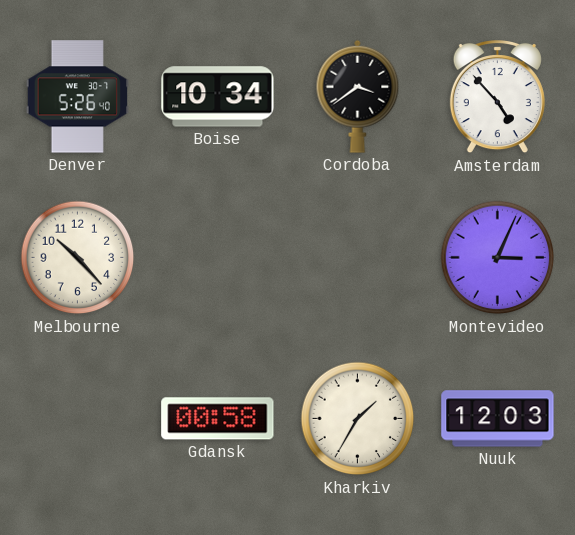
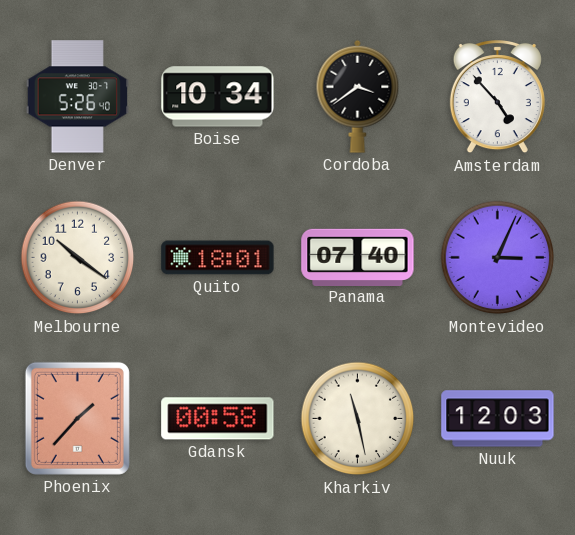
Melbourne: 10:23 -> 10:21 (78, 258)
Quito: none -> 18:01 (218, 258)
Panama: none -> 07:40 (358, 257)
Phoenix: none -> 1:37 (77, 418)
Kharkiv: 1:35 -> 11:28 (358, 419)
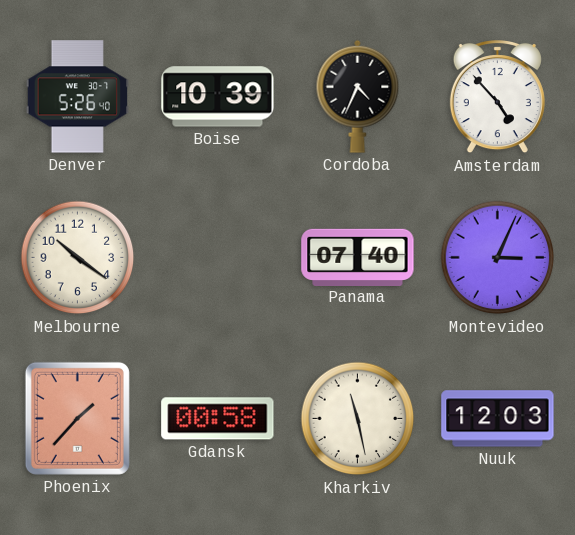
Boise: 10:34 -> 10:39 (218, 97)
Cordoba: 3:39 -> 4:34 (358, 96)
Quito: 18:01 -> none (218, 258)
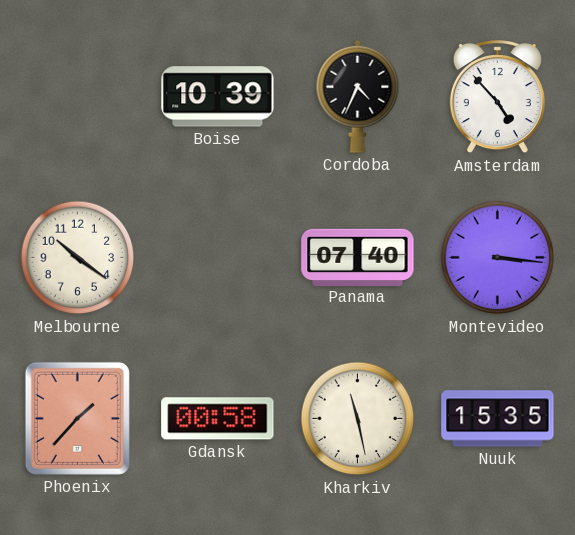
Denver: 5:26 -> none (77, 97)
Montevideo: 3:04 -> 3:16 (498, 258)
Nuuk: 12:03 -> 15:35 (498, 419)
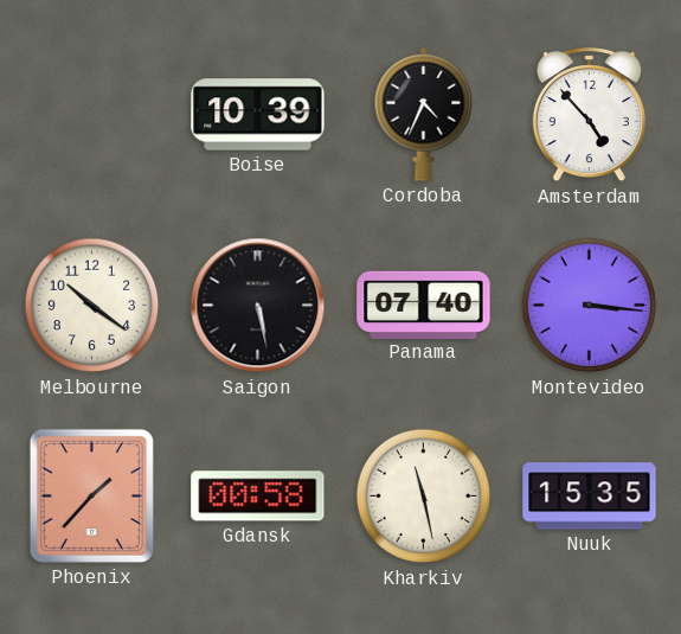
Saigon: none -> 5:28 (258, 306)
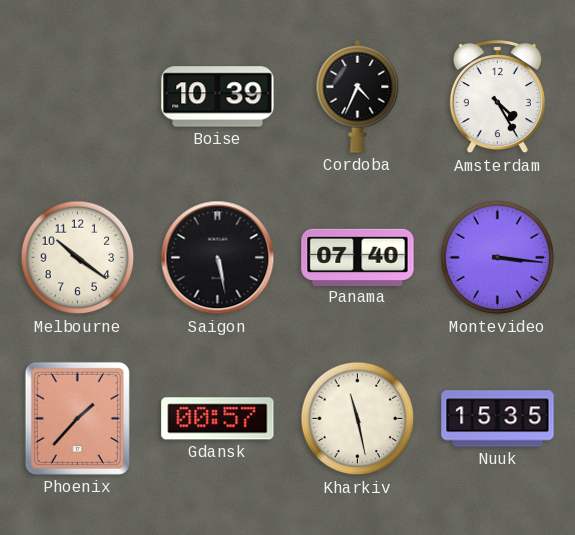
Amsterdam: 4:53 -> 4:25 (497, 98)
Gdansk: 00:58 -> 00:57 (218, 419)
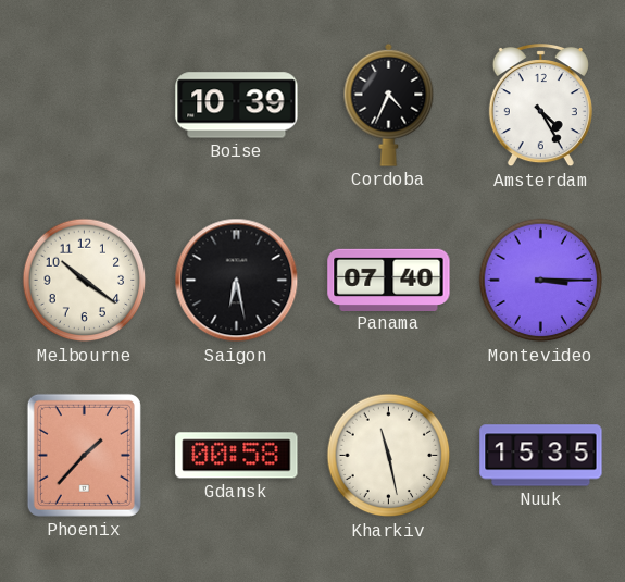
Saigon: 5:28 -> 6:28 (237, 281)
Montevideo: 3:16 -> 3:15 (541, 281)
Gdansk: 00:57 -> 00:58 (237, 456)
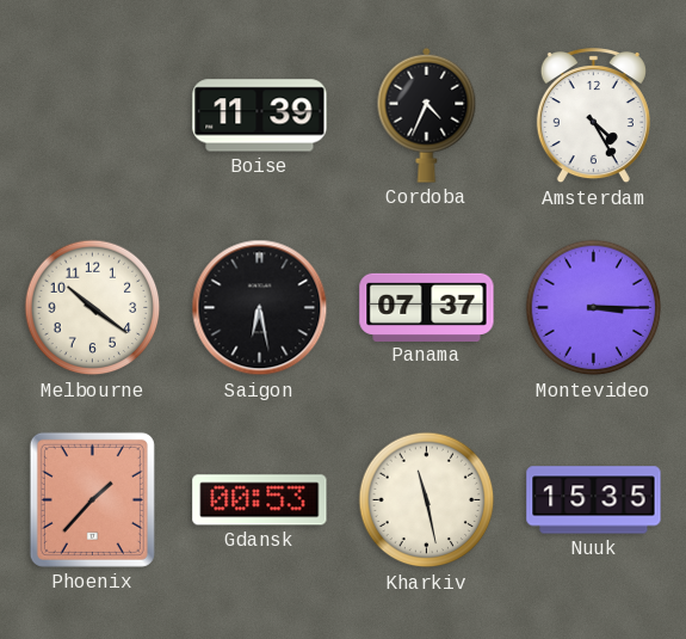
Boise: 10:39 -> 11:39 (260, 116)
Panama: 07:40 -> 07:37 (427, 307)
Gdansk: 00:58 -> 00:53 (260, 500)
